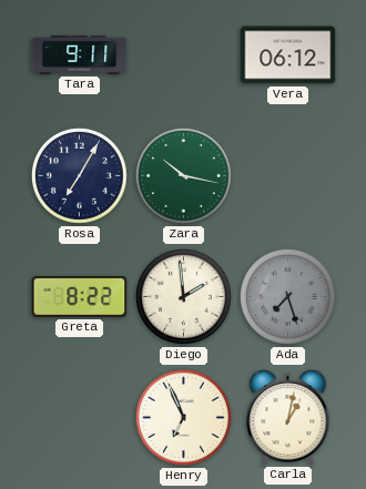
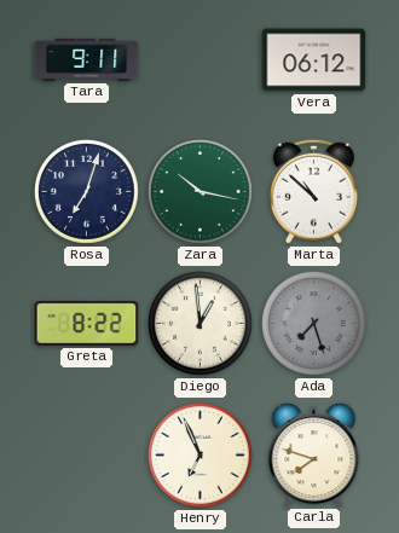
Rosa: 7:05 -> 7:03 (86, 191)
Marta: none -> 10:52 (313, 191)
Diego: 1:59 -> 12:59 (199, 323)
Carla: 1:02 -> 7:48 (314, 456)
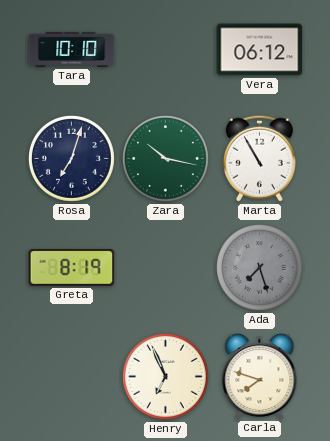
Tara: 9:11 -> 10:10 (72, 49)
Marta: 10:52 -> 10:55 (259, 158)
Greta: 8:22 -> 8:19 (72, 267)
Diego: 12:59 -> none (199, 323)
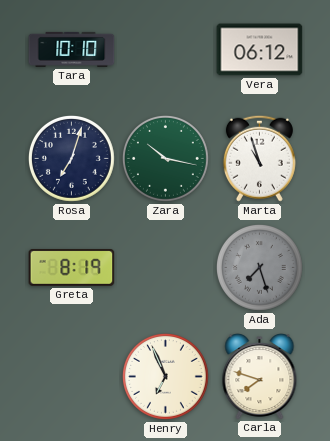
Marta: 10:55 -> 10:57 (259, 158)
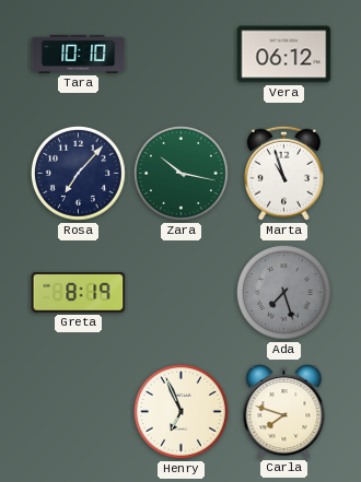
Rosa: 7:03 -> 7:07 (78, 173)
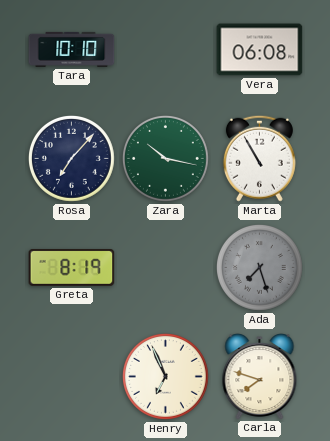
Vera: 06:12 -> 06:08 (260, 50)
Marta: 10:57 -> 10:55 (259, 158)
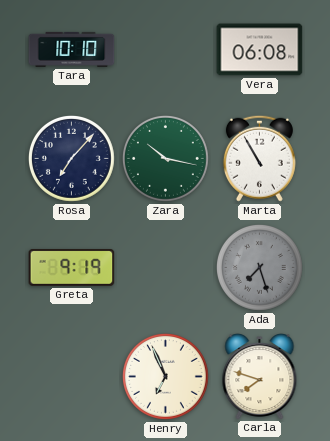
Greta: 8:19 -> 9:19 (72, 267)
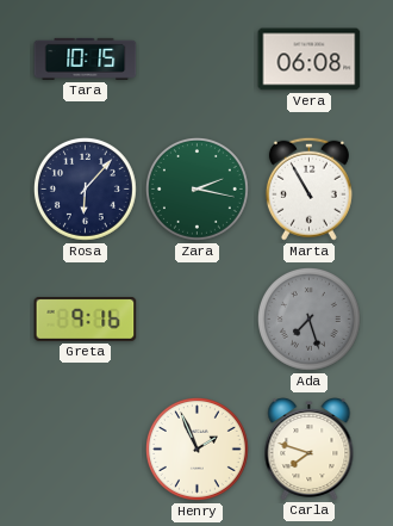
Tara: 10:10 -> 10:15 (86, 58)
Rosa: 7:07 -> 6:07 (85, 188)
Zara: 10:17 -> 2:17 (196, 188)
Greta: 9:19 -> 9:16 (86, 318)
Henry: 6:56 -> 1:56 (196, 448)
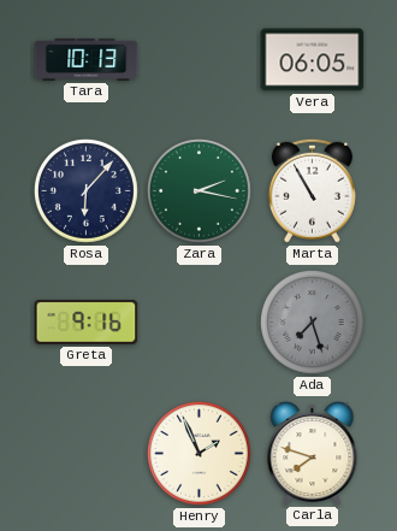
Tara: 10:15 -> 10:13 (87, 59)
Vera: 06:08 -> 06:05 (313, 60)
